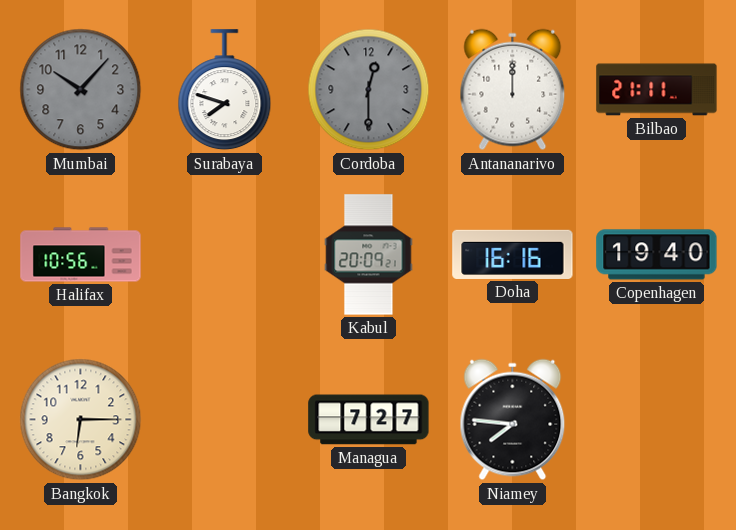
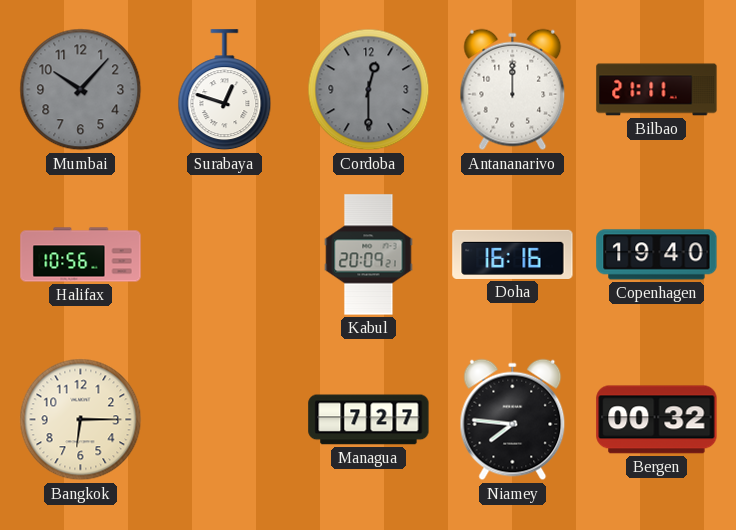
Surabaya: 7:48 -> 12:48 (225, 90)
Bergen: none -> 00:32 (657, 420)
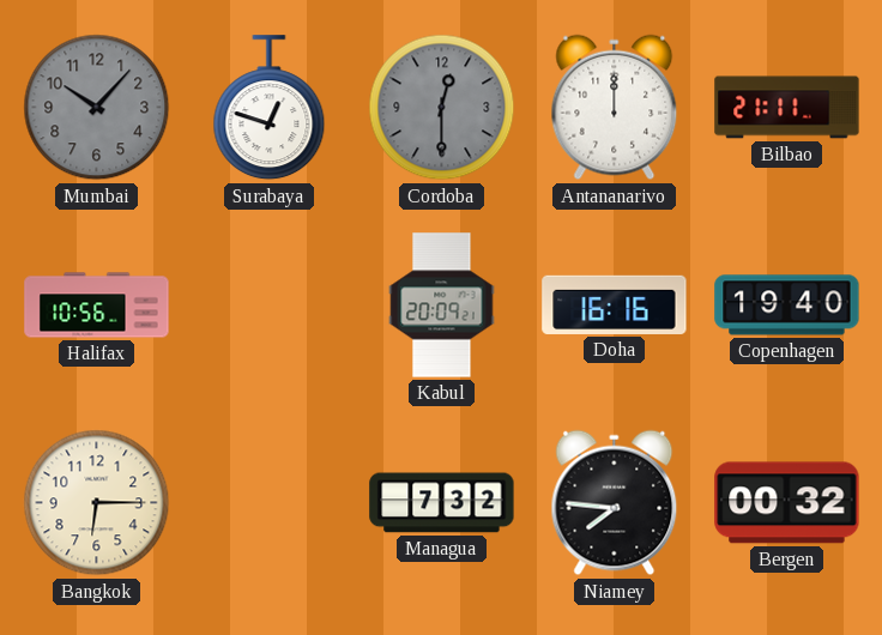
Managua: 7:27 -> 7:32 (442, 503)
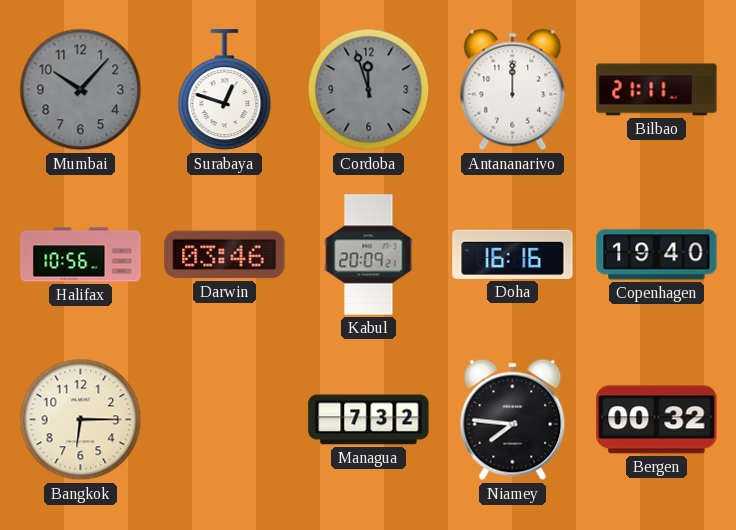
Cordoba: 12:30 -> 11:57 (369, 90)
Darwin: none -> 03:46 (225, 255)
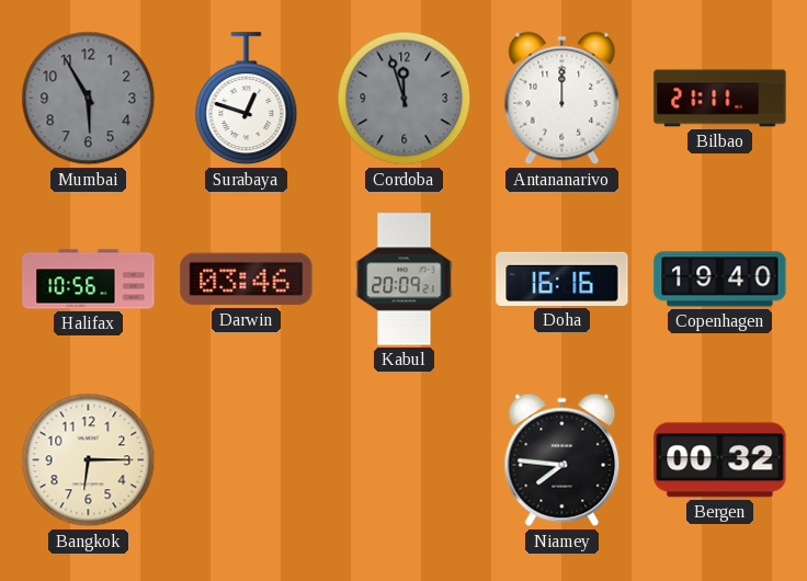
Mumbai: 10:07 -> 5:55 (89, 99)
Managua: 7:32 -> none (369, 420)
